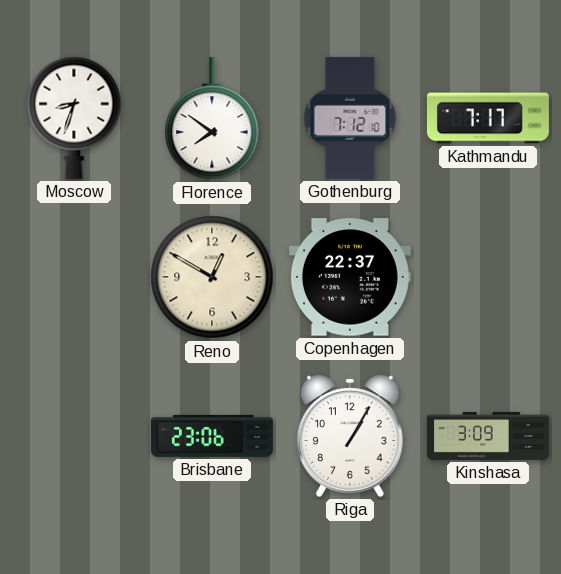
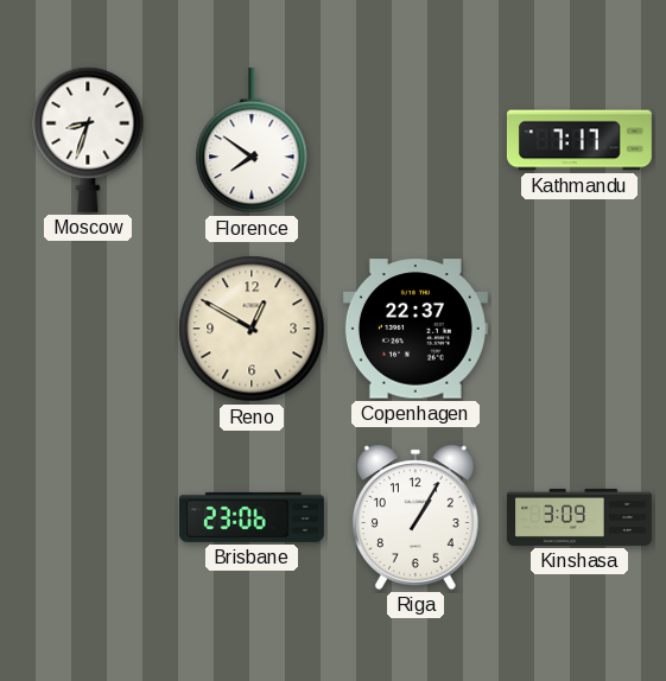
Gothenburg: 7:12 -> none (350, 118)
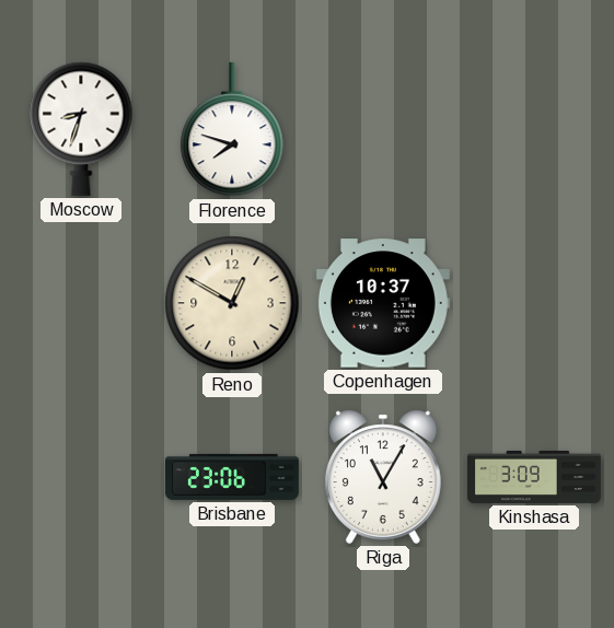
Florence: 7:51 -> 7:48 (232, 129)
Kathmandu: 7:17 -> none (579, 140)
Copenhagen: 22:37 -> 10:37 (383, 303)
Riga: 1:05 -> 11:05 (383, 477)
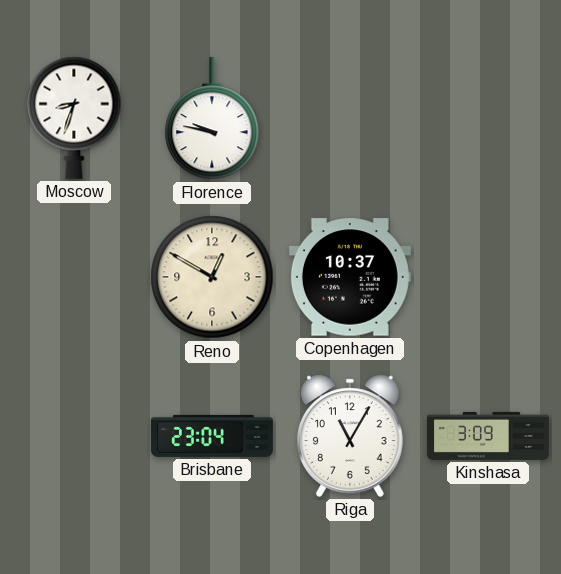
Florence: 7:48 -> 9:47 (212, 118)
Brisbane: 23:06 -> 23:04 (212, 436)
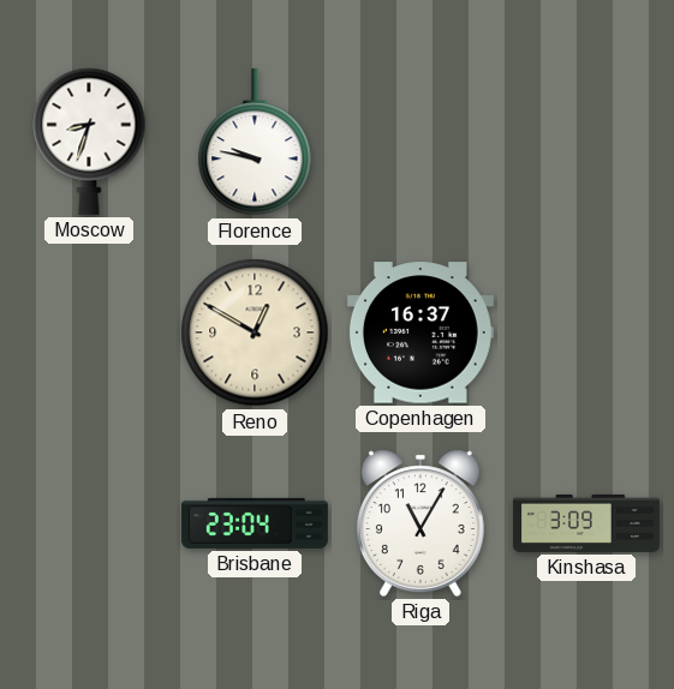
Copenhagen: 10:37 -> 16:37 (420, 332)
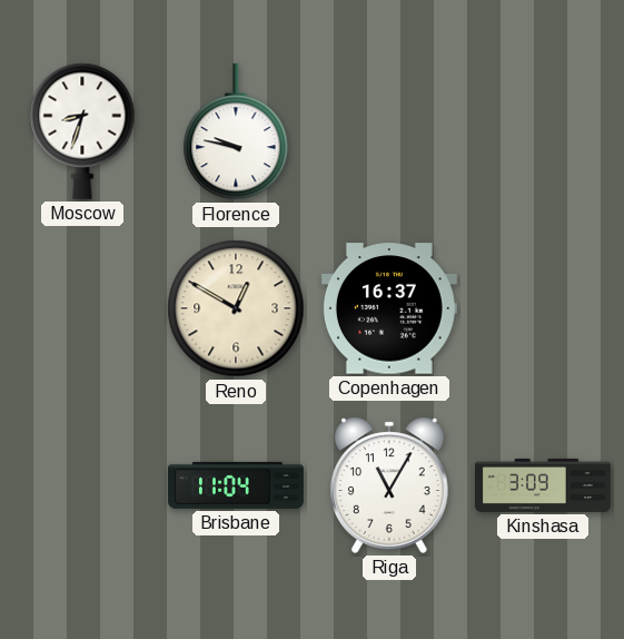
Brisbane: 23:04 -> 11:04 (236, 485)
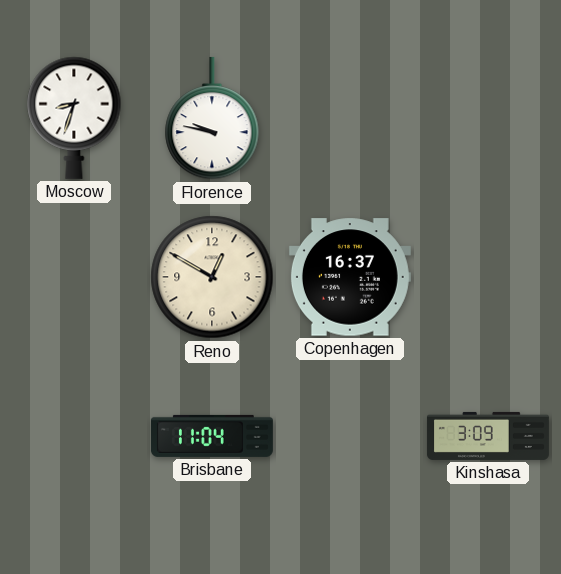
Riga: 11:05 -> none (389, 485)
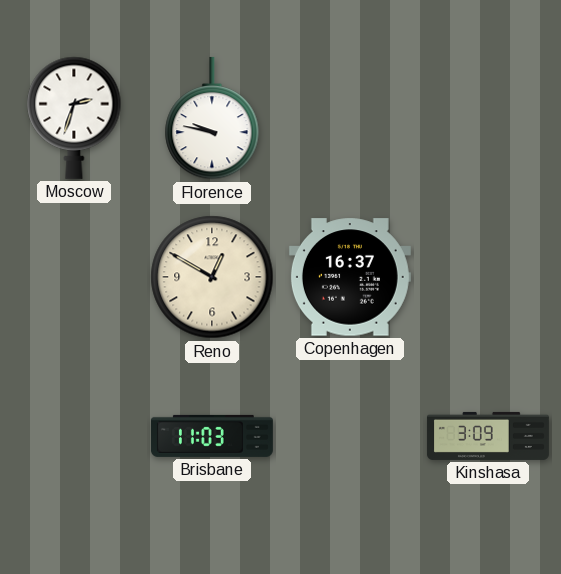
Moscow: 8:33 -> 2:33 (74, 118)
Brisbane: 11:04 -> 11:03 (212, 436)
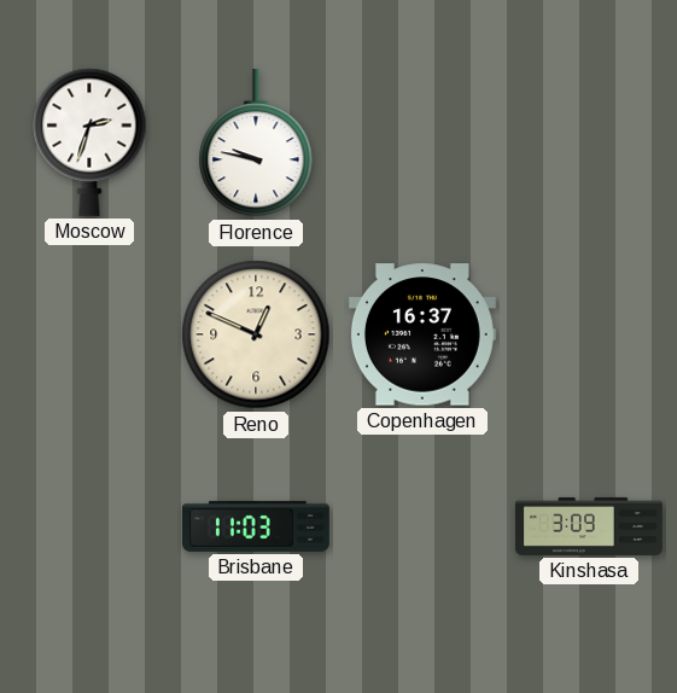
Reno: 12:50 -> 12:49 (256, 334)
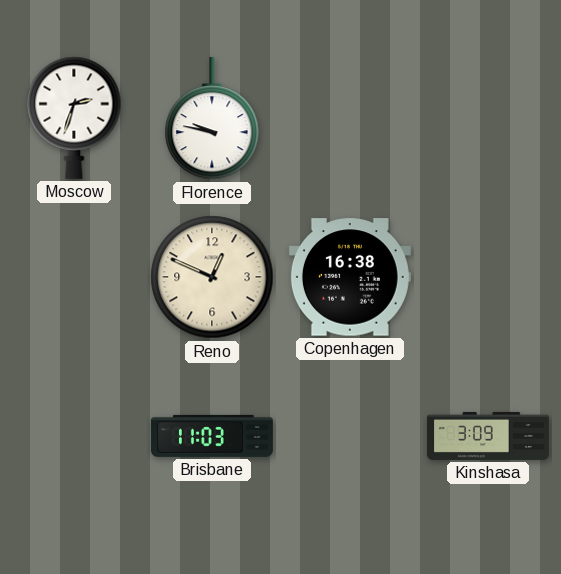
Copenhagen: 16:37 -> 16:38 (350, 277)
